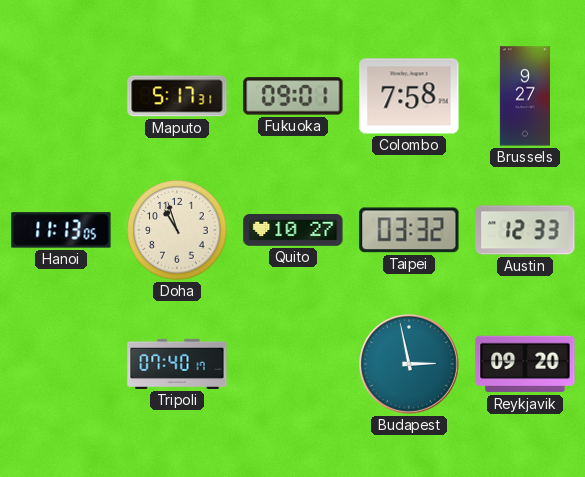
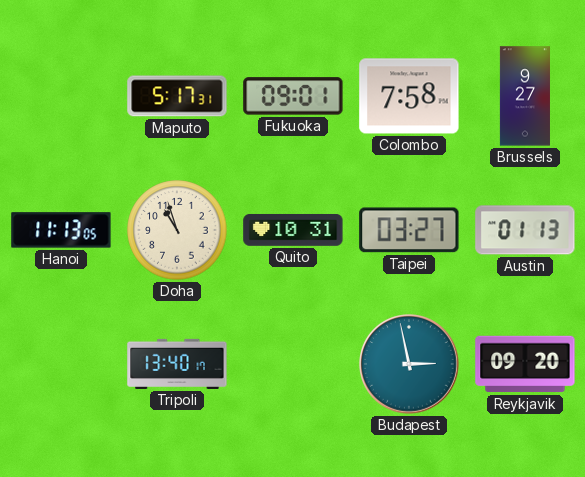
Quito: 10:27 -> 10:31 (293, 230)
Taipei: 03:32 -> 03:27 (409, 230)
Austin: 12:33 -> 01:13 (525, 230)
Tripoli: 07:40 -> 13:40 (177, 364)
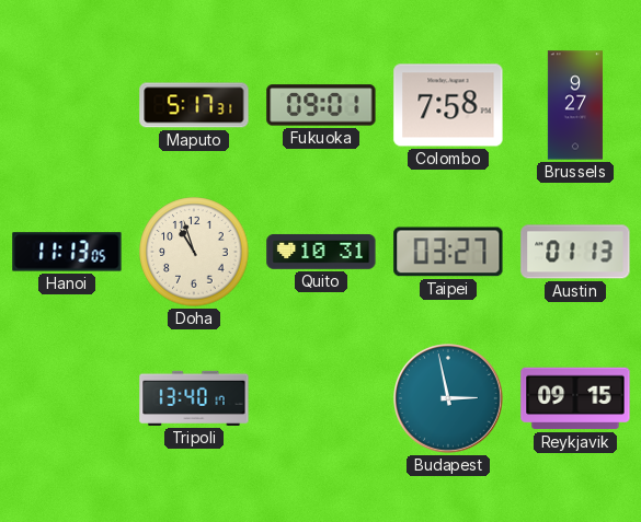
Reykjavik: 09:20 -> 09:15 (575, 398)
